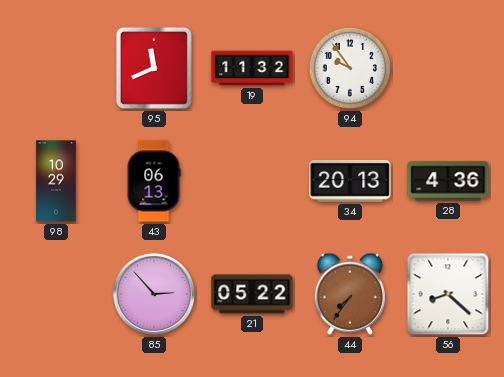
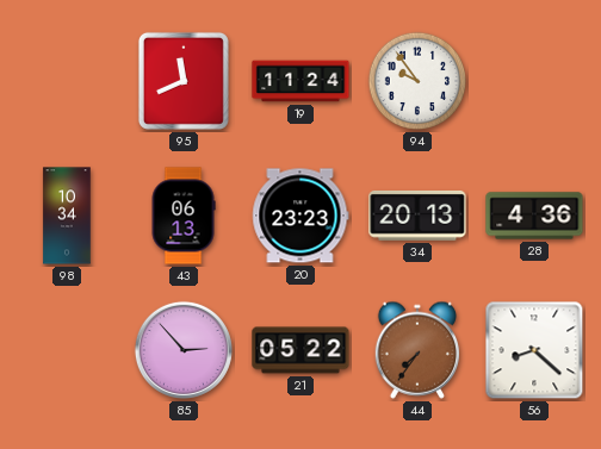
19: 11:32 -> 11:24 (300, 81)
98: 10:29 -> 10:34 (67, 216)
20: none -> 23:23 (300, 216)
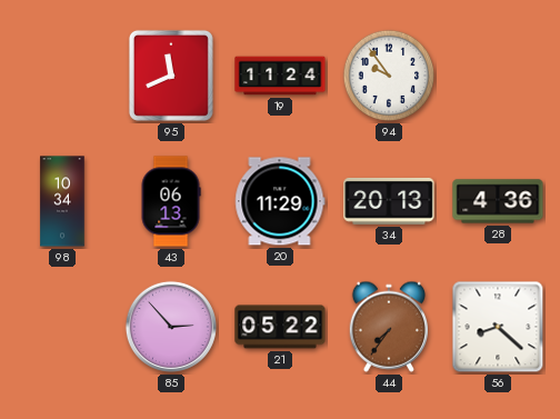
20: 23:23 -> 11:29 (280, 201)
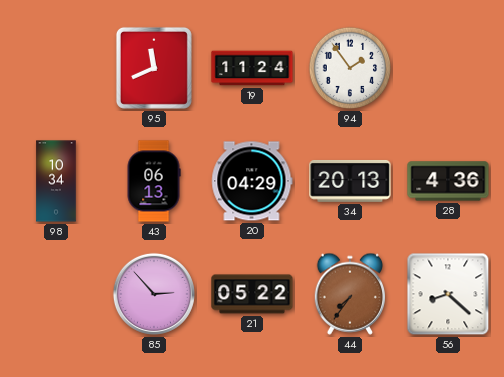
94: 9:54 -> 1:54 (350, 68)
20: 11:29 -> 04:29 (252, 181)
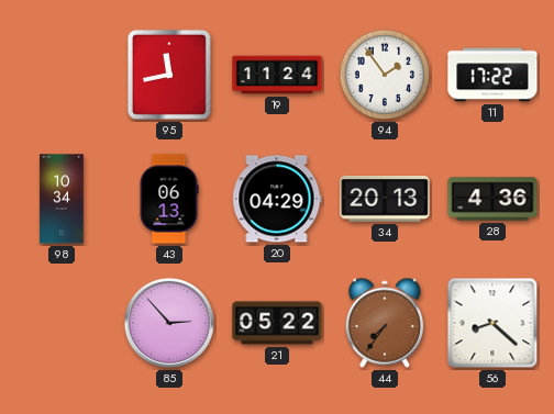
95: 11:41 -> 11:43 (169, 75)
11: none -> 17:22 (492, 75)
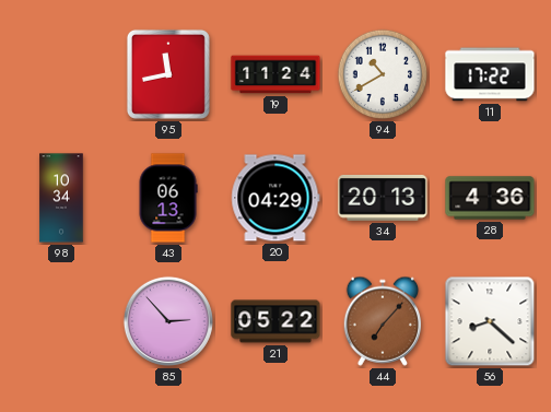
94: 1:54 -> 10:40 (383, 74)
44: 7:36 -> 7:07 (382, 321)
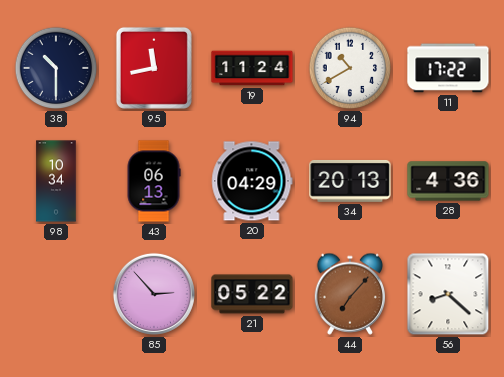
38: none -> 10:30 (56, 68)
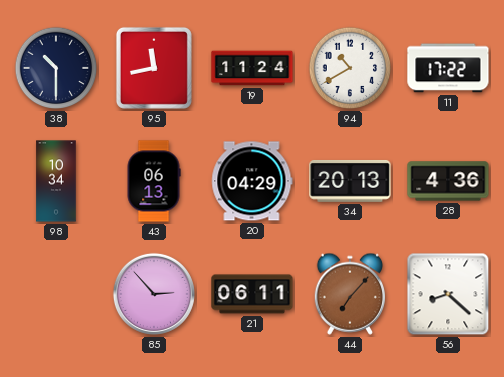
21: 05:22 -> 06:11 (252, 294)
